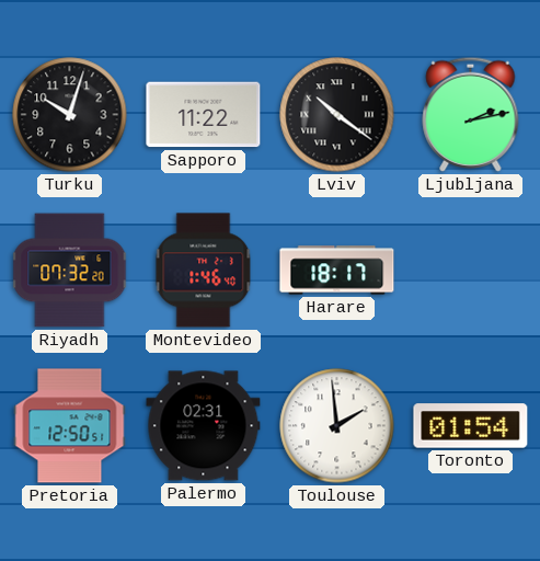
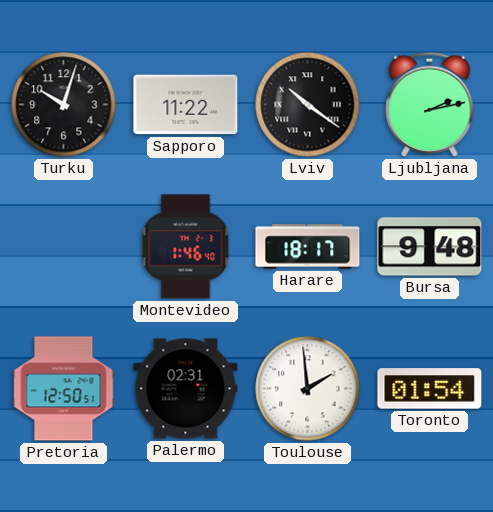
Riyadh: 07:32 -> none (70, 271)
Bursa: none -> 9:48 (430, 247)
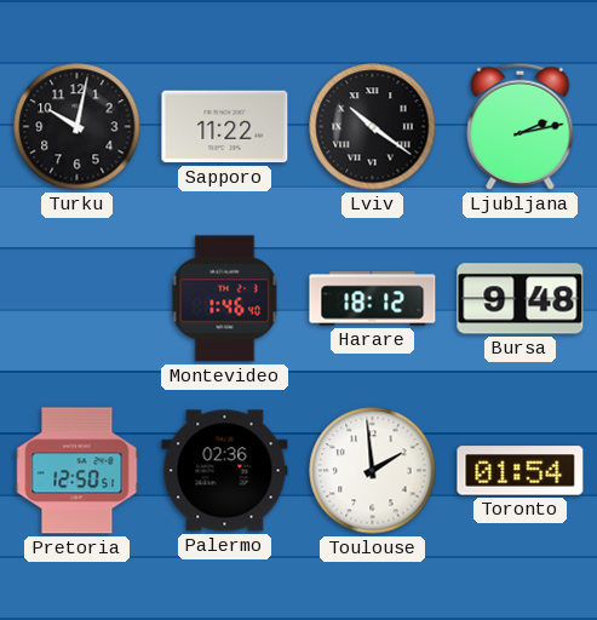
Turku: 10:03 -> 10:02 (78, 127)
Harare: 18:17 -> 18:12 (373, 299)
Palermo: 02:31 -> 02:36 (225, 471)
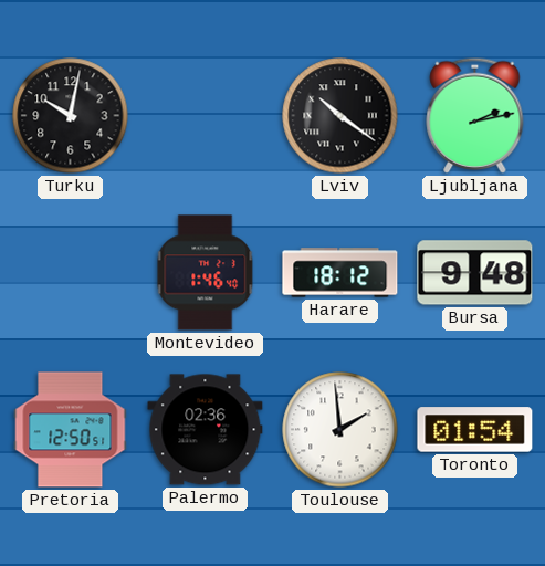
Sapporo: 11:22 -> none (225, 127)
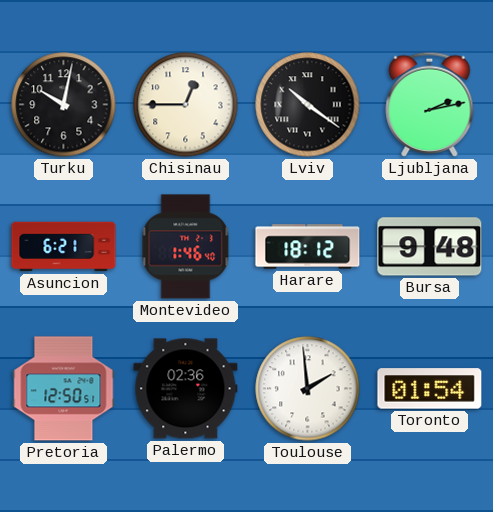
Chisinau: none -> 12:45 (186, 105)
Asuncion: none -> 6:21 (64, 247)
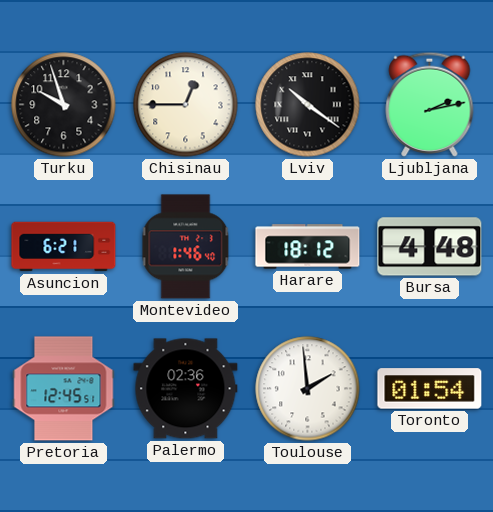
Turku: 10:02 -> 9:57 (64, 105)
Bursa: 9:48 -> 4:48 (430, 247)
Pretoria: 12:50 -> 12:45 (64, 389)
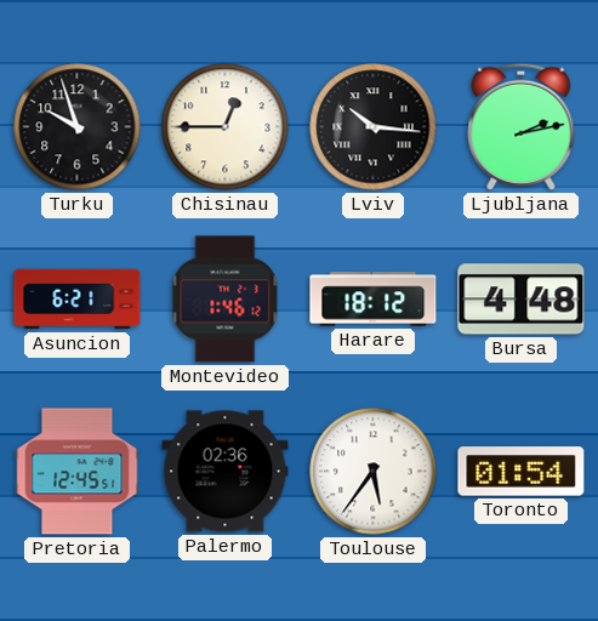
Lviv: 10:21 -> 10:16 (374, 127)
Montevideo: 1:46:40 -> 1:46:12 (226, 300)
Toulouse: 1:59 -> 5:36 (374, 472)
